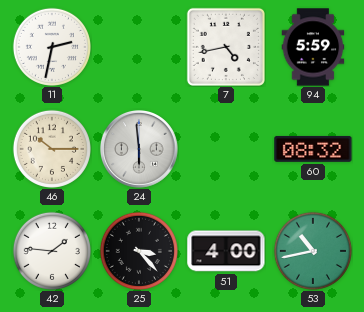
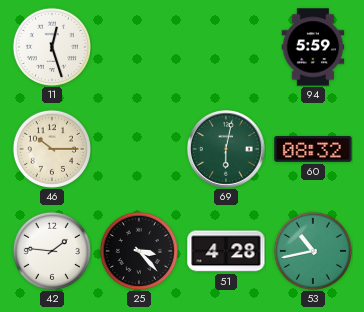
11: 2:32 -> 12:27 (52, 47)
7: 4:43 -> none (226, 47)
24: 5:59 -> none (140, 150)
69: none -> 6:02 (227, 150)
51: 4:00 -> 4:28 (226, 251)
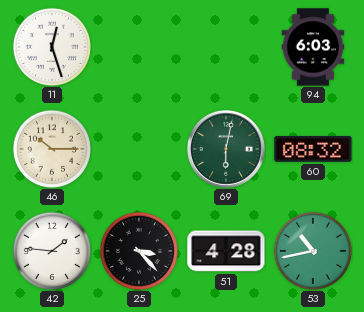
94: 5:59 -> 6:03 (313, 47)
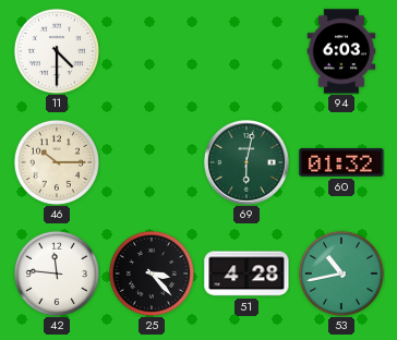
11: 12:27 -> 4:30 (57, 51)
60: 08:32 -> 01:32 (341, 162)
42: 1:46 -> 11:46 (57, 274)
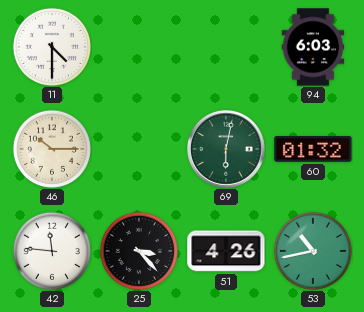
51: 4:28 -> 4:26 (226, 251)
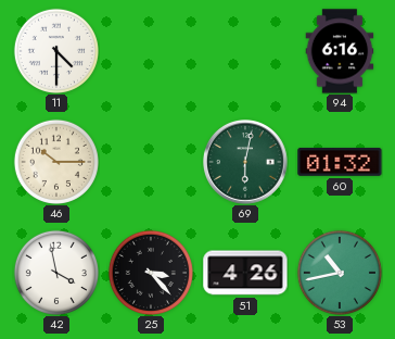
94: 6:03 -> 6:16 (340, 51)
42: 11:46 -> 3:58 (56, 273)
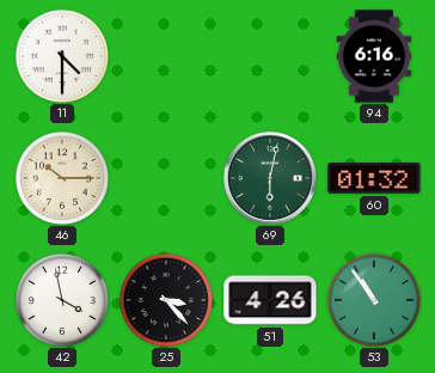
53: 10:43 -> 10:54 (374, 300)
